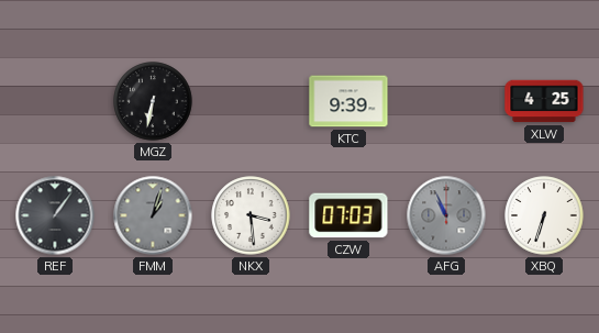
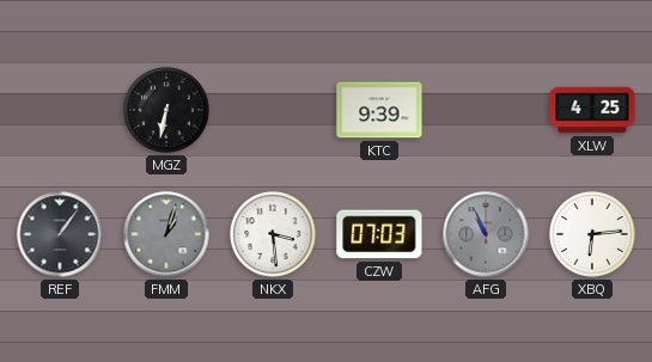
XBQ: 6:33 -> 6:14 (592, 234)
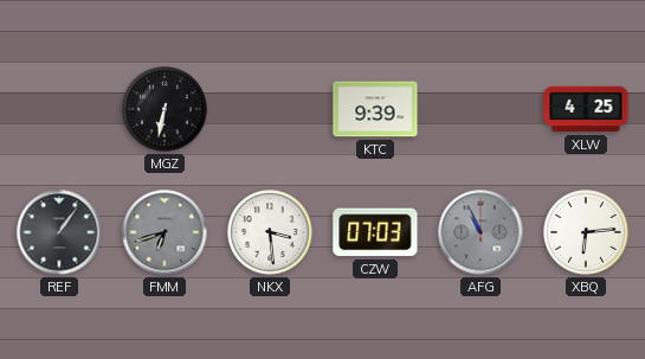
FMM: 1:03 -> 6:42 (165, 232)
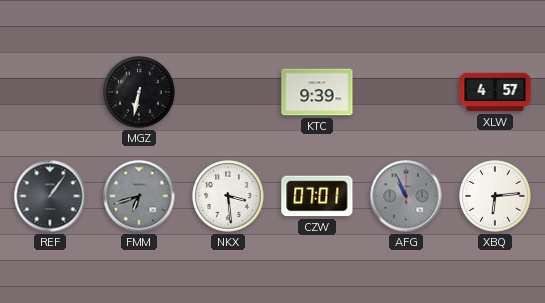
XLW: 4:25 -> 4:57 (495, 92)
CZW: 07:03 -> 07:01 (317, 196)
